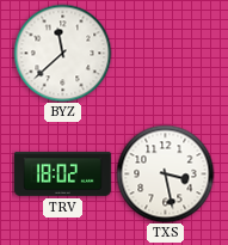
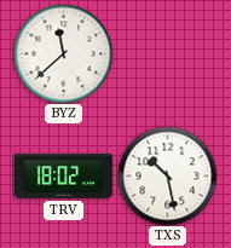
TXS: 3:28 -> 10:28 (167, 175)
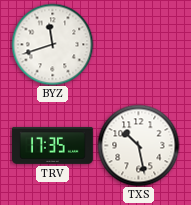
BYZ: 11:38 -> 11:42 (52, 44)
TRV: 18:02 -> 17:35 (52, 146)
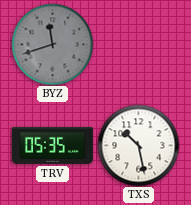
BYZ dial: white -> grey (52, 44)
TRV: 17:35 -> 05:35 (52, 146)
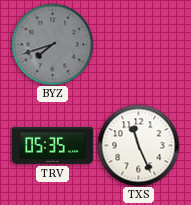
BYZ: 11:42 -> 7:42 (52, 44)
TXS: 10:28 -> 11:26 (138, 145)
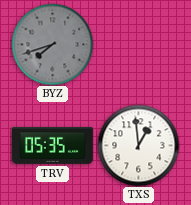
TXS: 11:26 -> 12:59 (138, 145)
